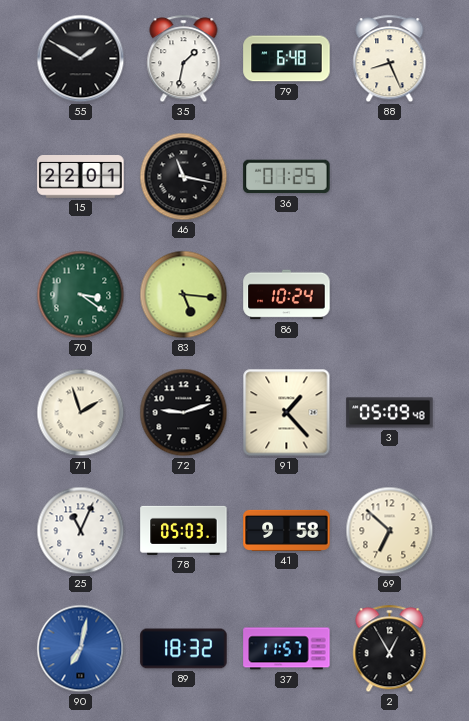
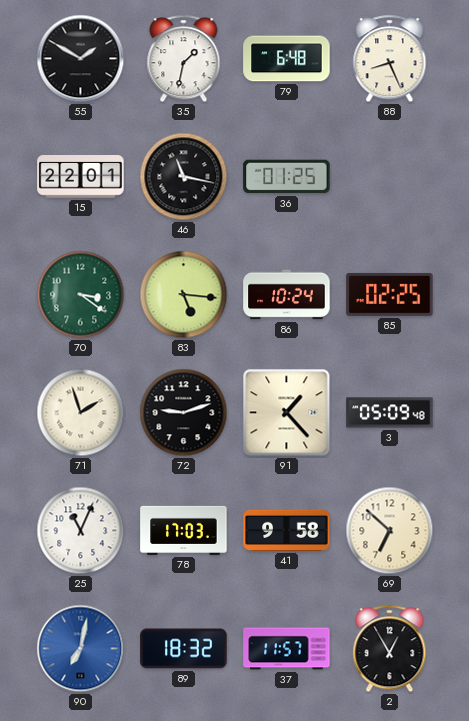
85: none -> 02:25 (390, 294)
78: 05:03 -> 17:03 (184, 530)
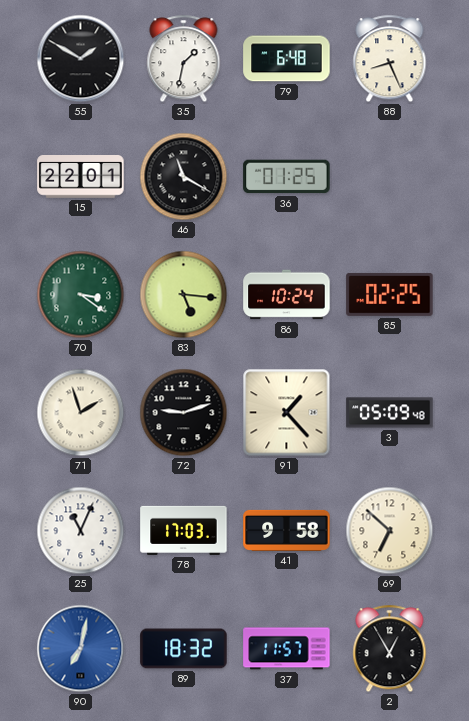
46: 11:17 -> 11:20 (184, 177)
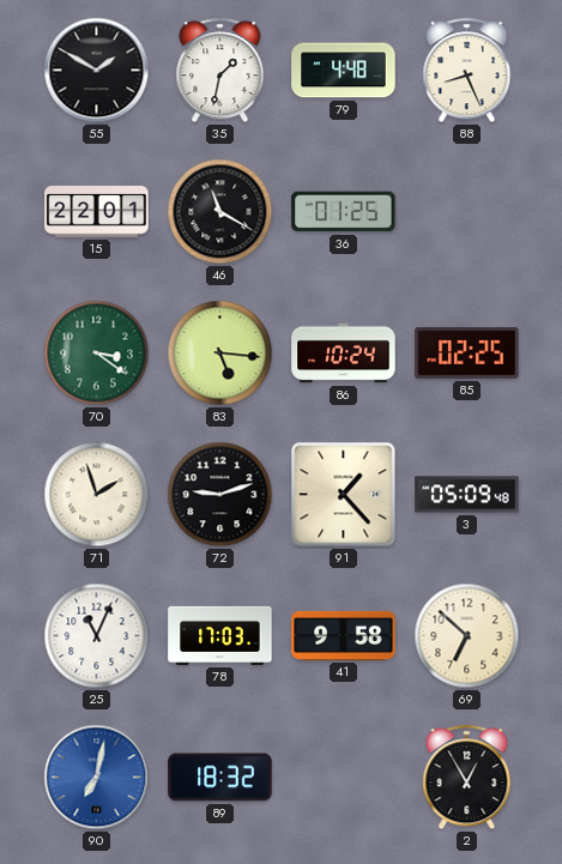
79: 6:48 -> 4:48 (344, 71)
37: 11:57 -> none (287, 649)
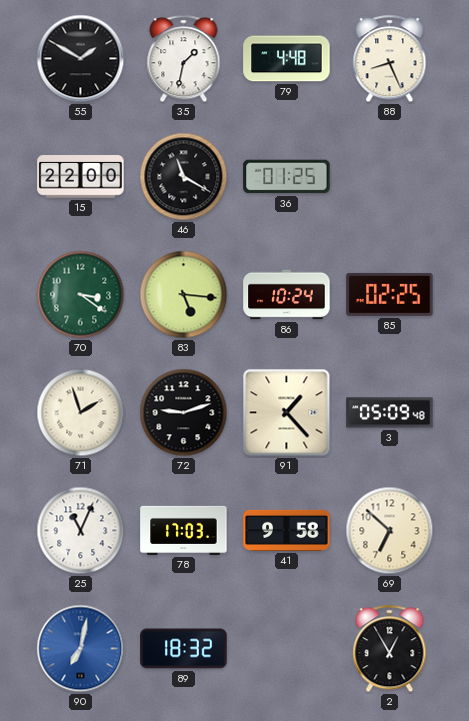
15: 22:01 -> 22:00 (81, 177)
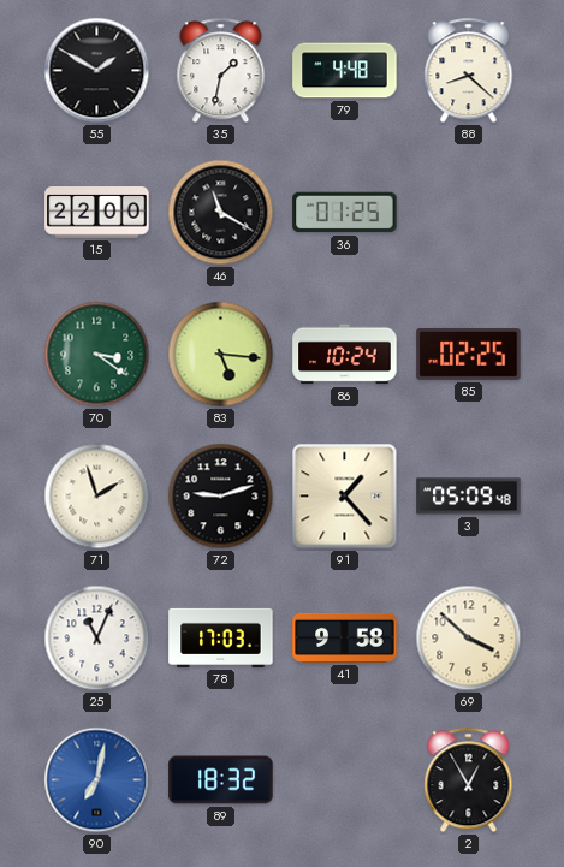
88: 8:26 -> 8:22 (469, 71)
69: 6:52 -> 3:52 (469, 639)
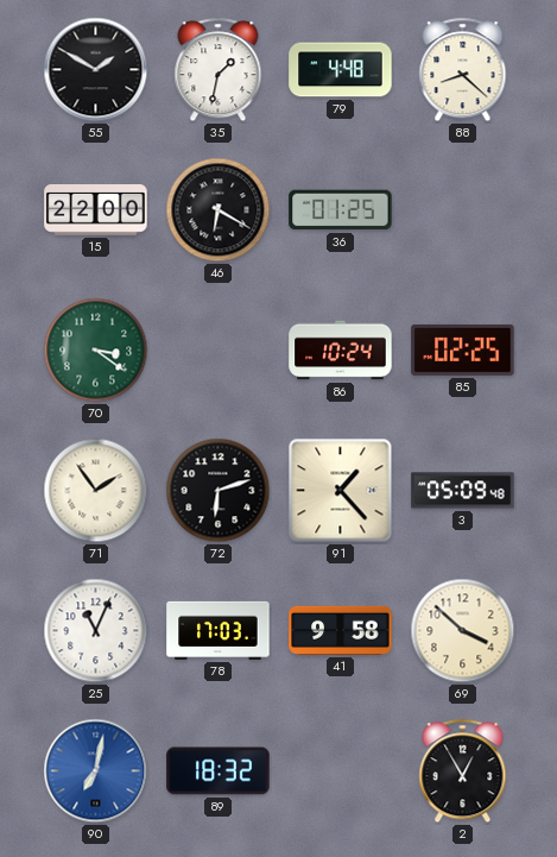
46: 11:20 -> 6:20 (219, 210)
83: 5:16 -> none (221, 355)
71: 1:57 -> 1:54 (96, 491)
72: 9:12 -> 6:12 (219, 491)
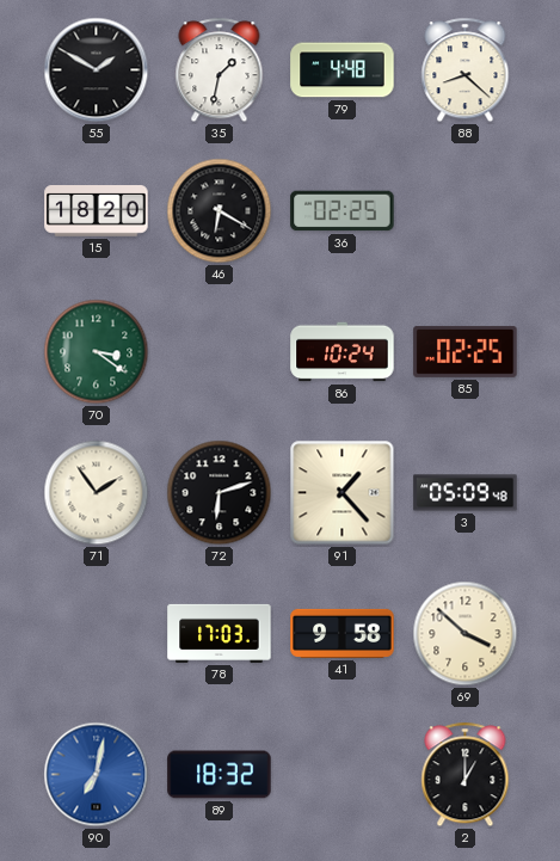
15: 22:00 -> 18:20 (97, 211)
36: 01:25 -> 02:25 (343, 211)
25: 11:04 -> none (96, 631)
2: 12:55 -> 1:00 (466, 775)
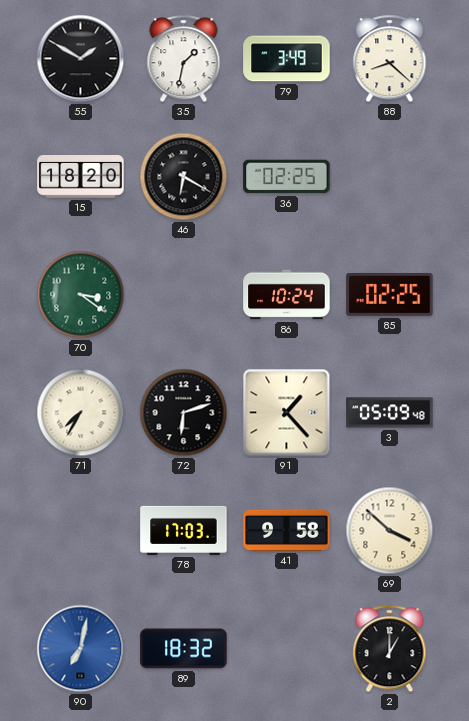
79: 4:48 -> 3:49 (287, 59)
71: 1:54 -> 7:35 (81, 413)
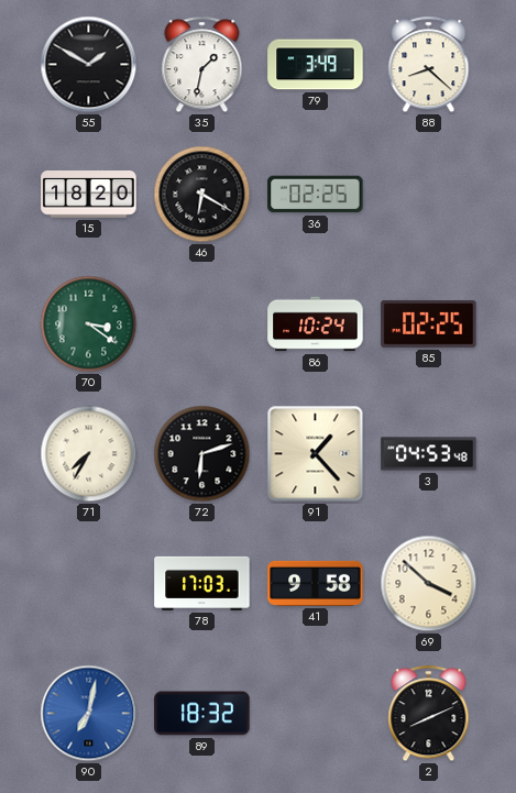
3: 05:09 -> 04:53 (429, 454)
2: 1:00 -> 8:11 (429, 714)
